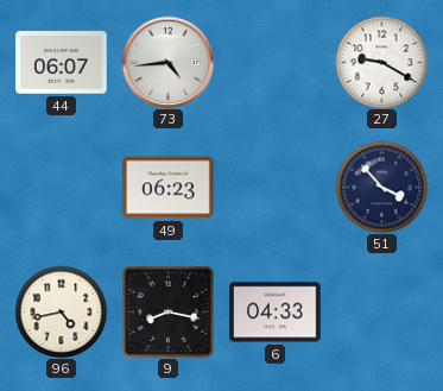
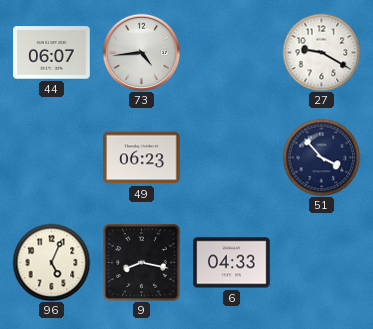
96: 4:43 -> 5:04 (51, 262)
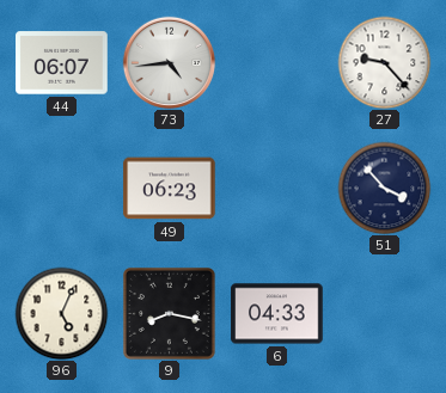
27: 9:20 -> 9:23 (384, 62)
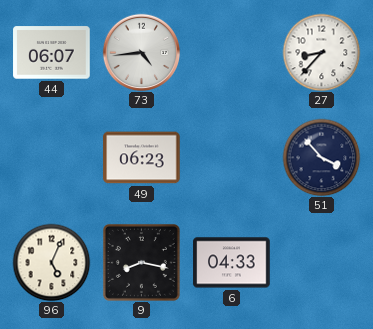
27: 9:23 -> 8:37 (321, 52)
